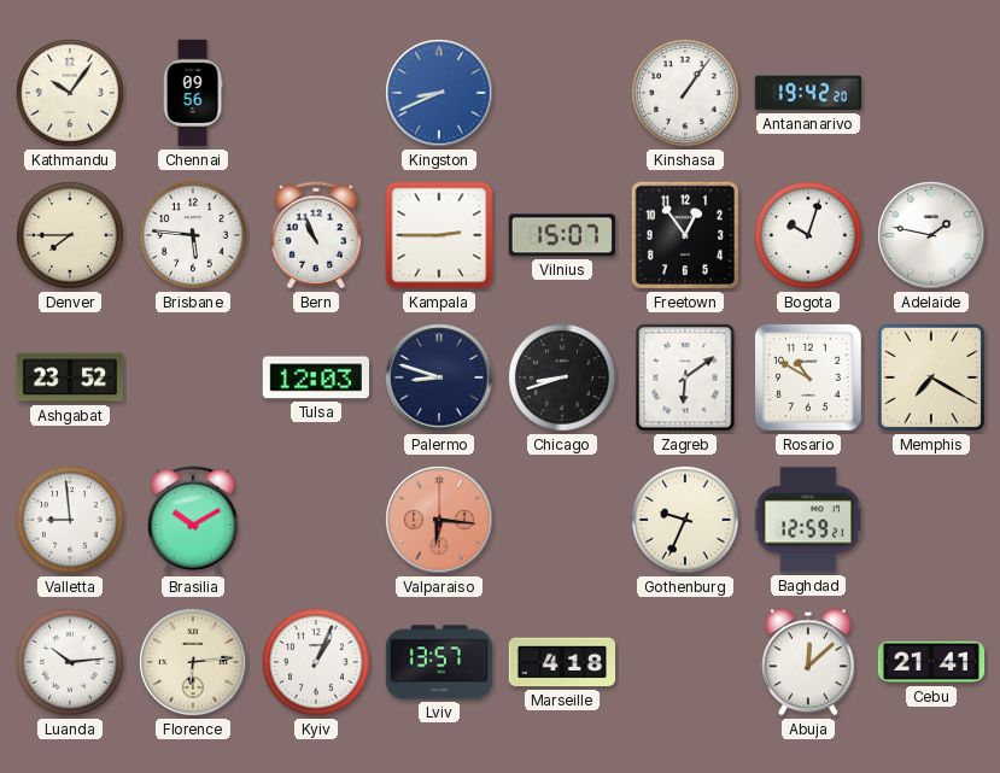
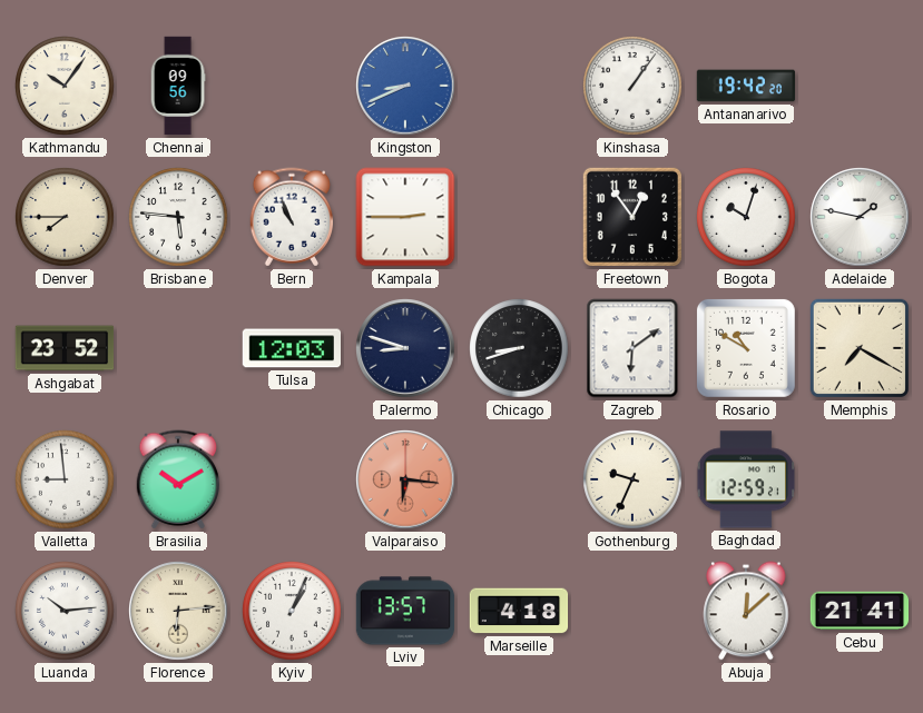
Vilnius: 15:07 -> none (562, 235)
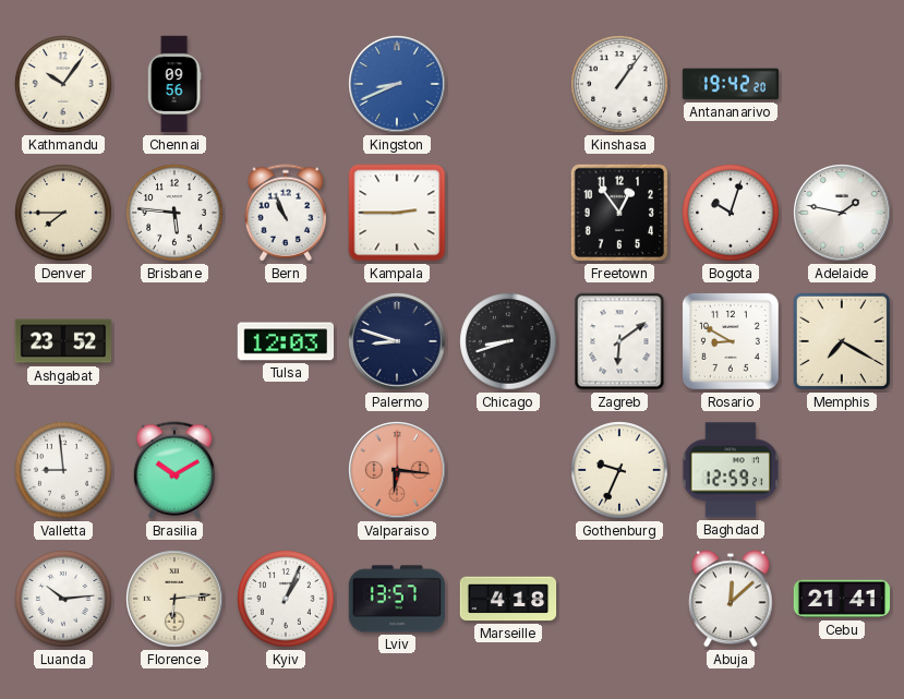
Rosario: 10:50 -> 8:50 (731, 341)
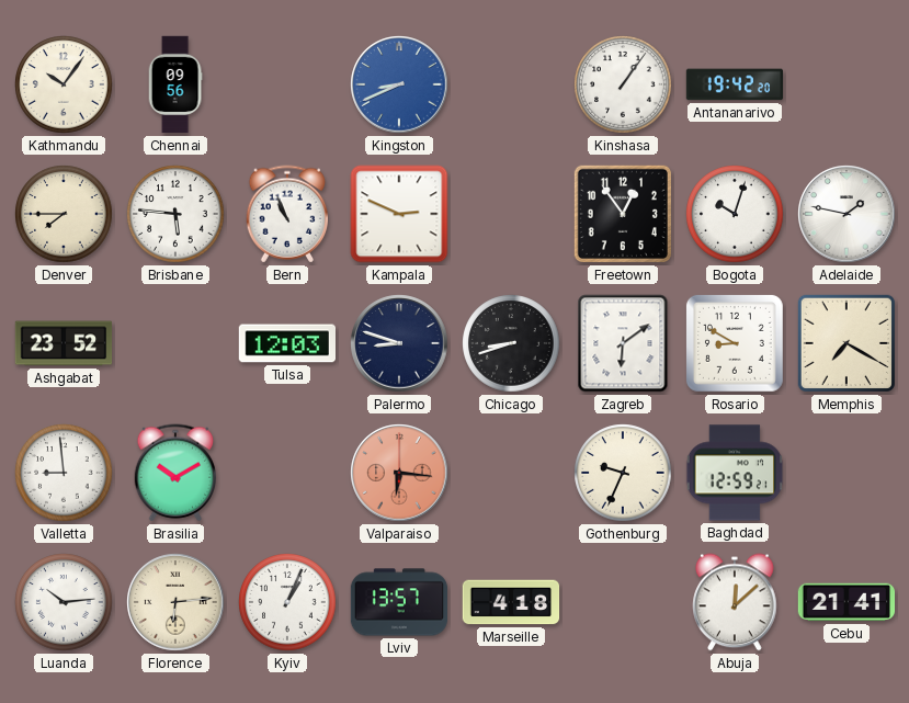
Kampala: 2:45 -> 2:49 (399, 214)
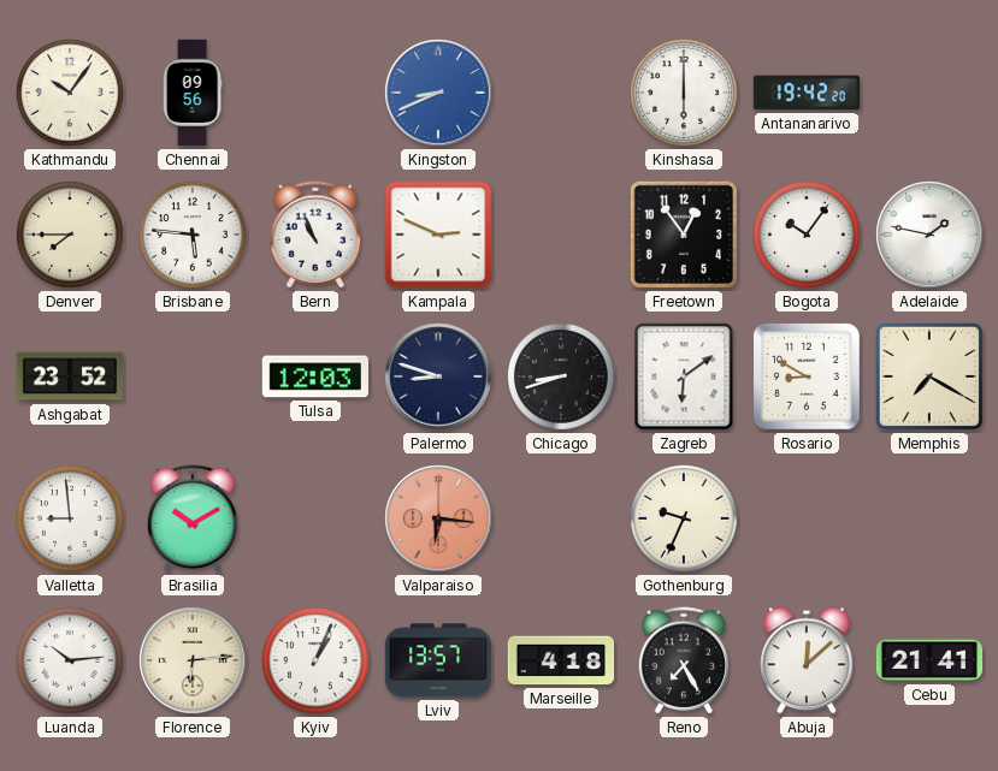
Kinshasa: 1:06 -> 6:00 (684, 93)
Bogota: 10:03 -> 10:06 (807, 235)
Baghdad: 12:59 -> none (735, 473)
Reno: none -> 7:25 (684, 660)
